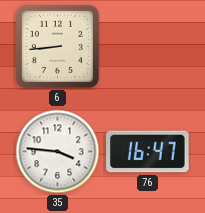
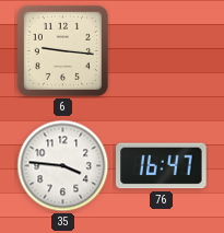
6: 8:44 -> 9:16 (62, 50)
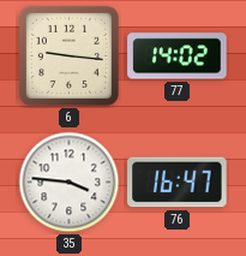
77: none -> 14:02 (178, 56)
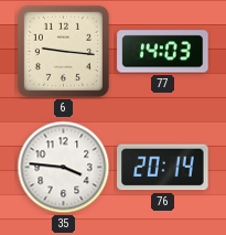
77: 14:02 -> 14:03 (163, 52)
76: 16:47 -> 20:14 (163, 168)
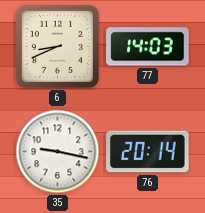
6: 9:16 -> 8:41 (57, 46)
35: 3:46 -> 9:17 (58, 152)
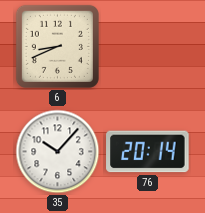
77: 14:03 -> none (148, 47)
35: 9:17 -> 10:07 (58, 152)
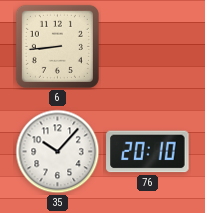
6: 8:41 -> 8:44 (57, 46)
76: 20:14 -> 20:10 (148, 152)
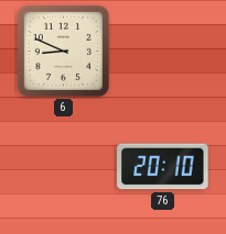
6: 8:44 -> 8:49 (63, 51)
35: 10:07 -> none (58, 152)
